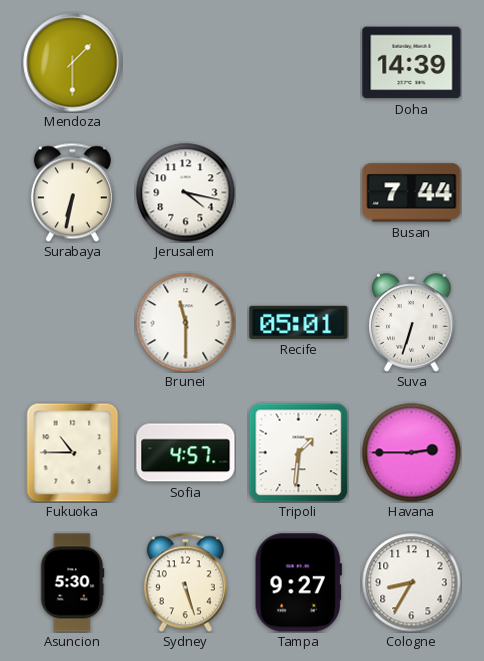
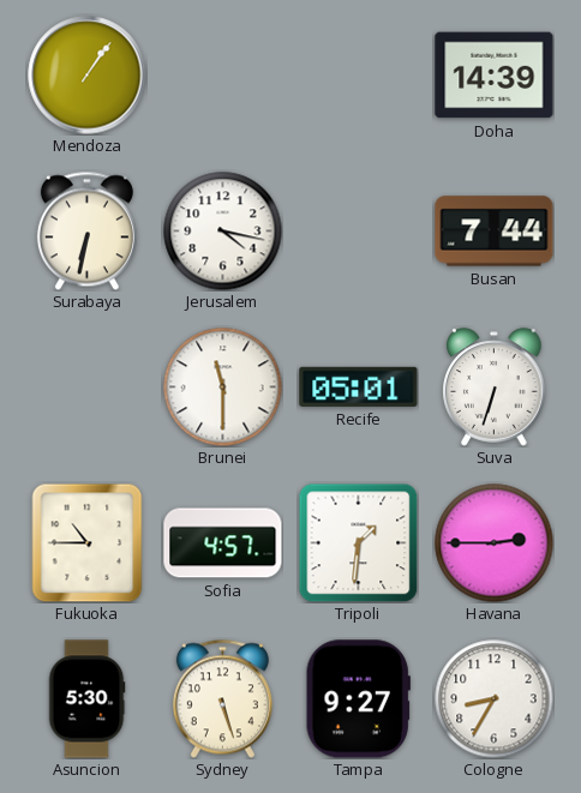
Mendoza: 1:30 -> 1:06 (88, 76)
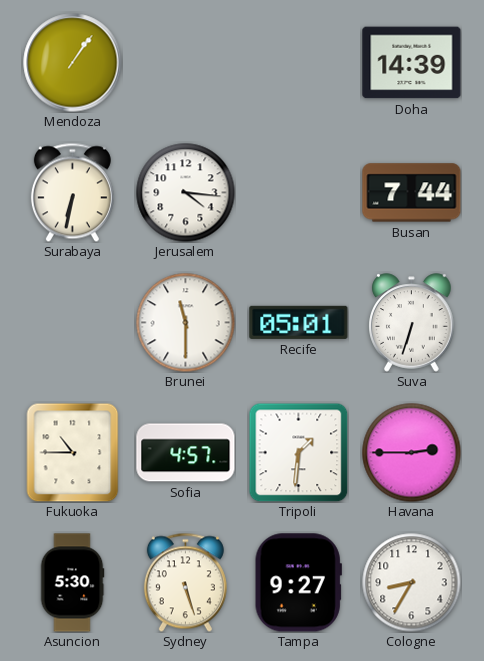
Jerusalem: 4:17 -> 4:16 (186, 193)
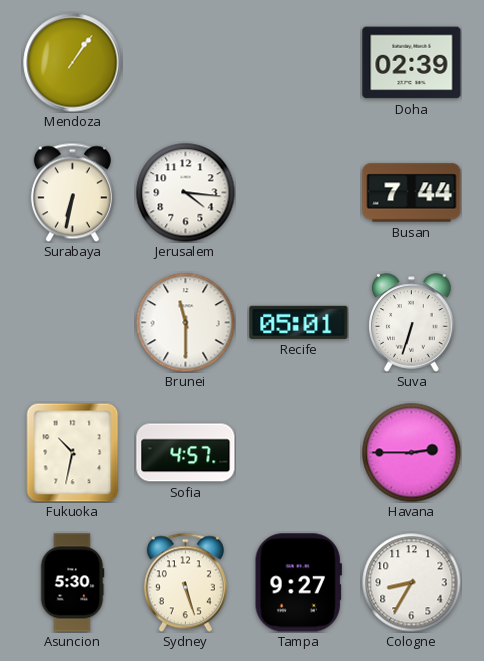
Doha: 14:39 -> 02:39 (412, 63)
Fukuoka: 10:45 -> 10:32 (73, 452)
Tripoli: 1:31 -> none (298, 452)
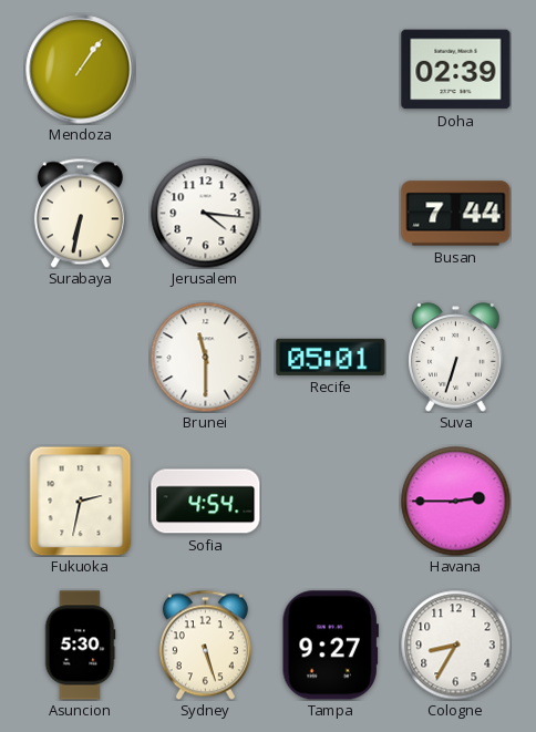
Fukuoka: 10:32 -> 2:32 (81, 501)
Sofia: 4:57 -> 4:54 (206, 502)
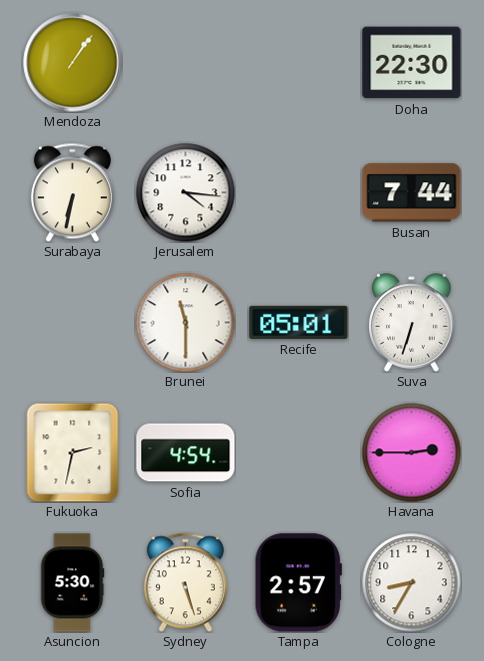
Doha: 02:39 -> 22:30 (412, 63)
Tampa: 9:27 -> 2:57 (298, 583)
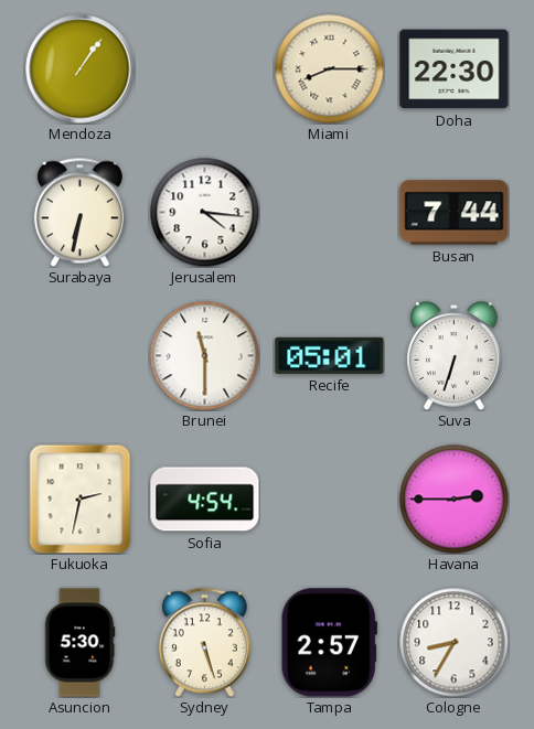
Miami: none -> 8:15 (330, 69)
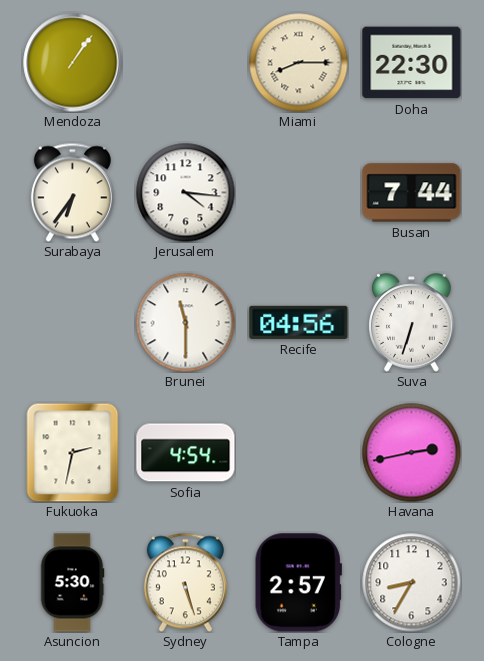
Surabaya: 6:32 -> 6:36 (72, 192)
Recife: 05:01 -> 04:56 (299, 322)
Havana: 2:45 -> 2:43 (412, 453)
